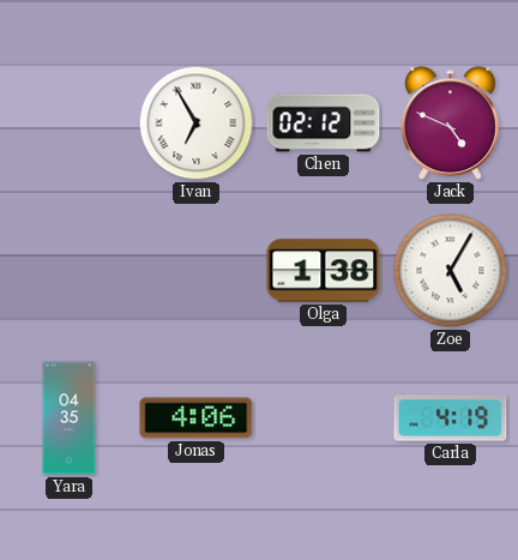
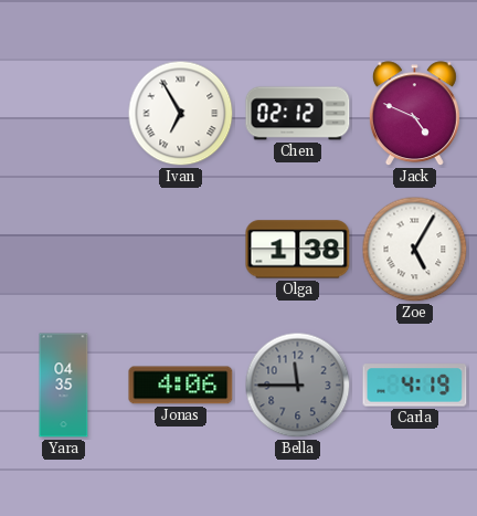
Bella: none -> 11:45 (298, 386)
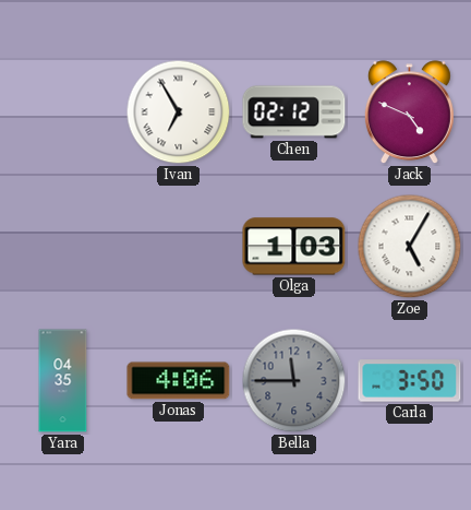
Olga: 1:38 -> 1:03 (294, 247)
Carla: 4:19 -> 3:50 (410, 381)
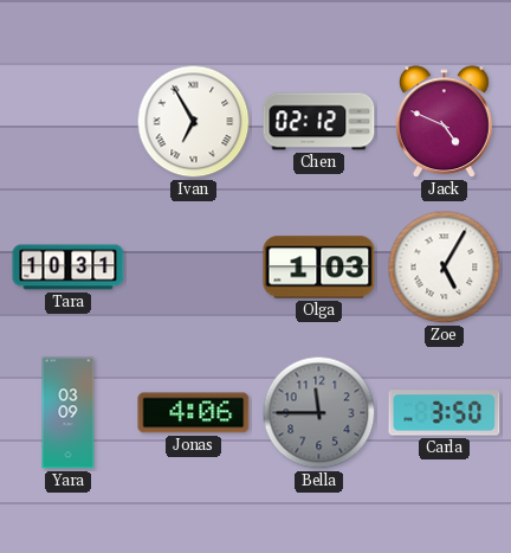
Tara: none -> 10:31 (69, 268)
Yara: 04:35 -> 03:09 (69, 413)
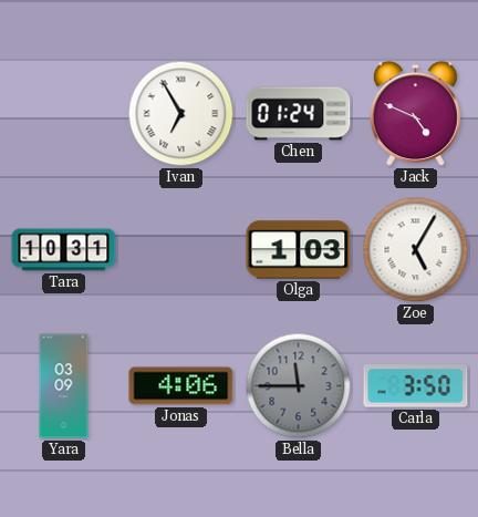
Chen: 02:12 -> 01:24 (299, 114)
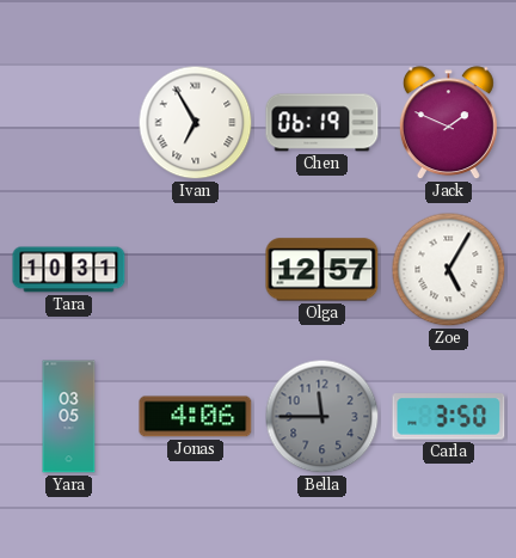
Chen: 01:24 -> 06:19 (322, 123)
Jack: 4:49 -> 1:49 (448, 123)
Olga: 1:03 -> 12:57 (322, 270)
Yara: 03:09 -> 03:05 (69, 417)
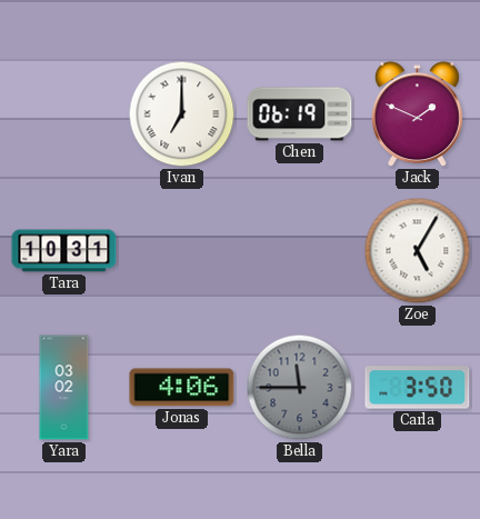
Ivan: 6:55 -> 7:00 (182, 114)
Olga: 12:57 -> none (322, 270)
Yara: 03:05 -> 03:02 (64, 388)
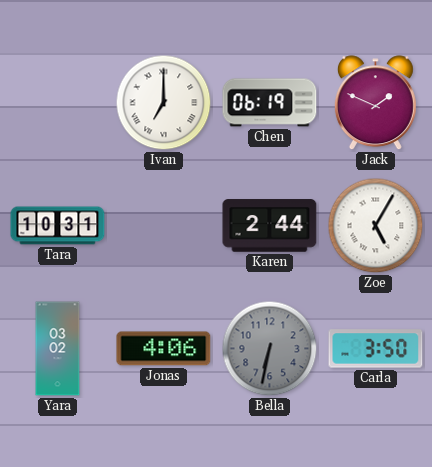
Karen: none -> 2:44 (270, 226)
Bella: 11:45 -> 6:32 (270, 349)
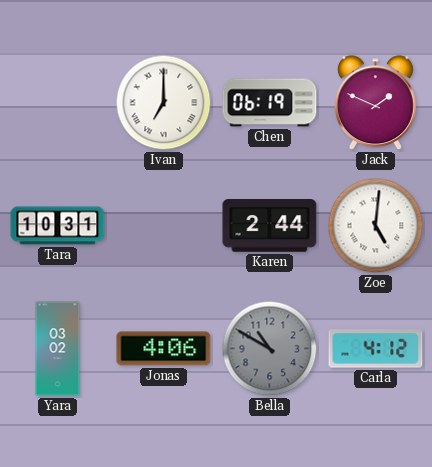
Zoe: 5:05 -> 5:01 (376, 226)
Bella: 6:32 -> 10:50 (270, 349)
Carla: 3:50 -> 4:12 (376, 349)
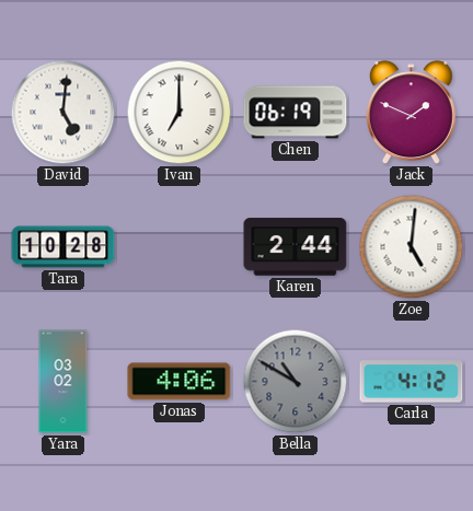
David: none -> 5:01 (64, 113)
Tara: 10:31 -> 10:28 (64, 247)
